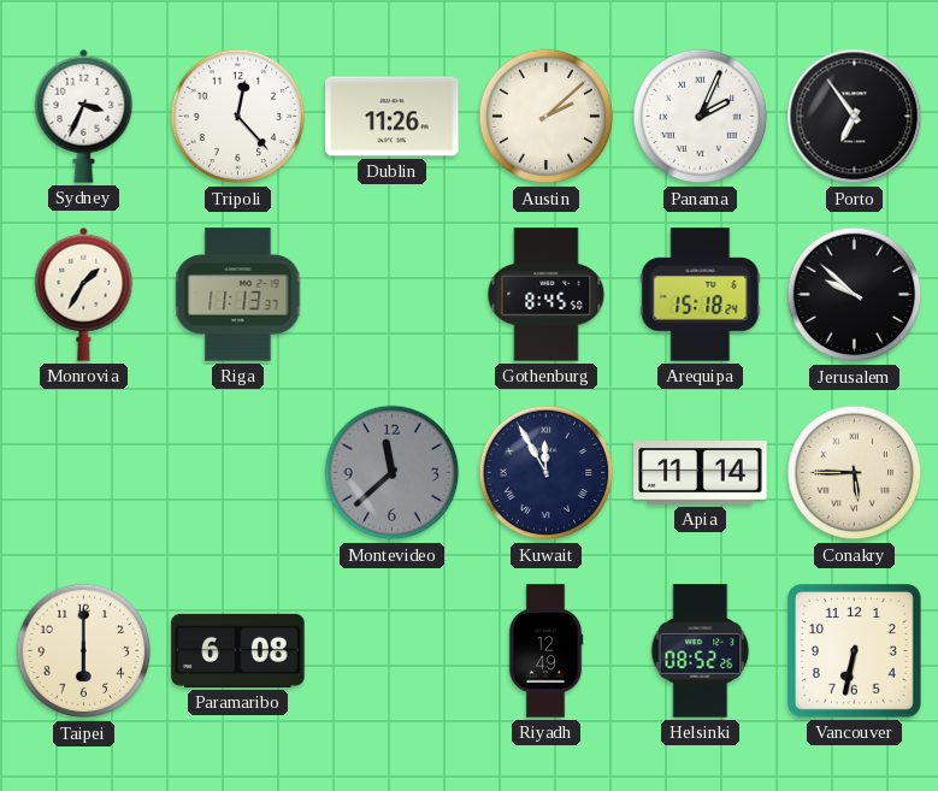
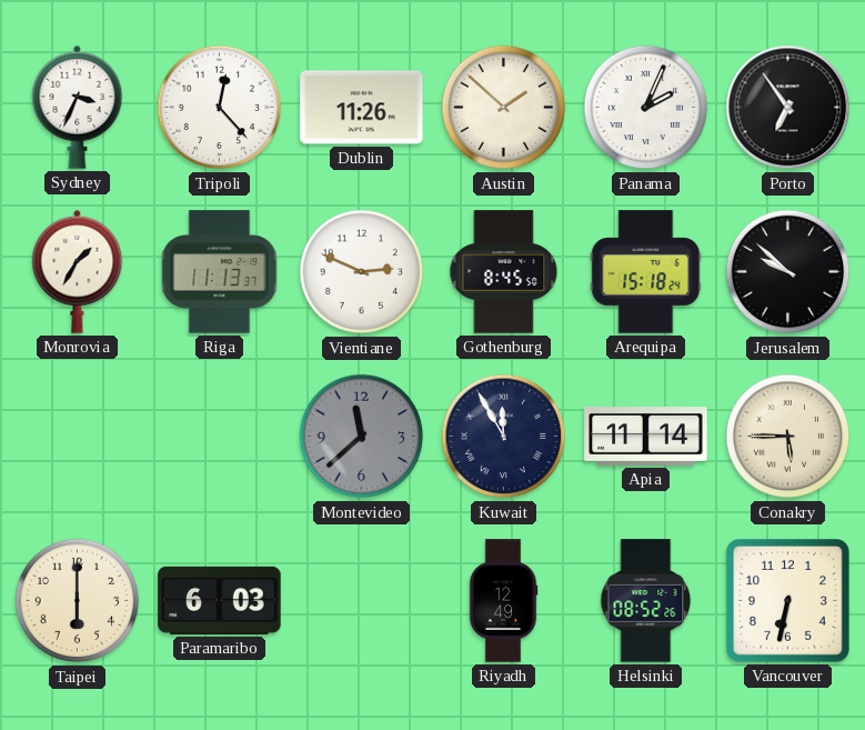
Austin: 2:08 -> 1:52 (504, 108)
Vientiane: none -> 2:49 (362, 272)
Paramaribo: 6:08 -> 6:03 (220, 600)
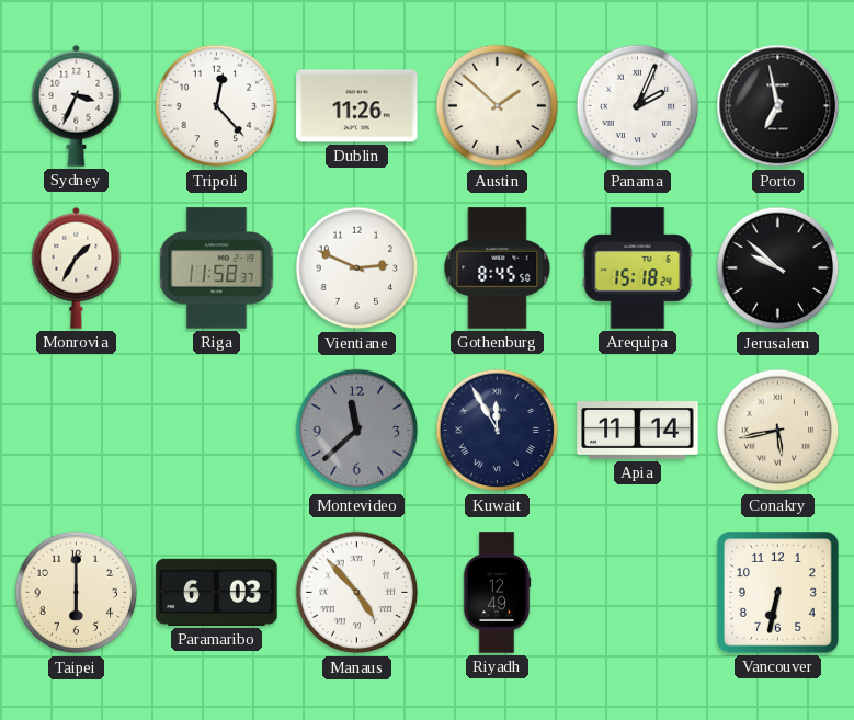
Porto: 6:54 -> 6:58 (778, 106)
Riga: 11:13 -> 11:58 (217, 268)
Conakry: 5:45 -> 5:43 (778, 431)
Manaus: none -> 4:53 (357, 593)
Helsinki: 08:52 -> none (646, 601)
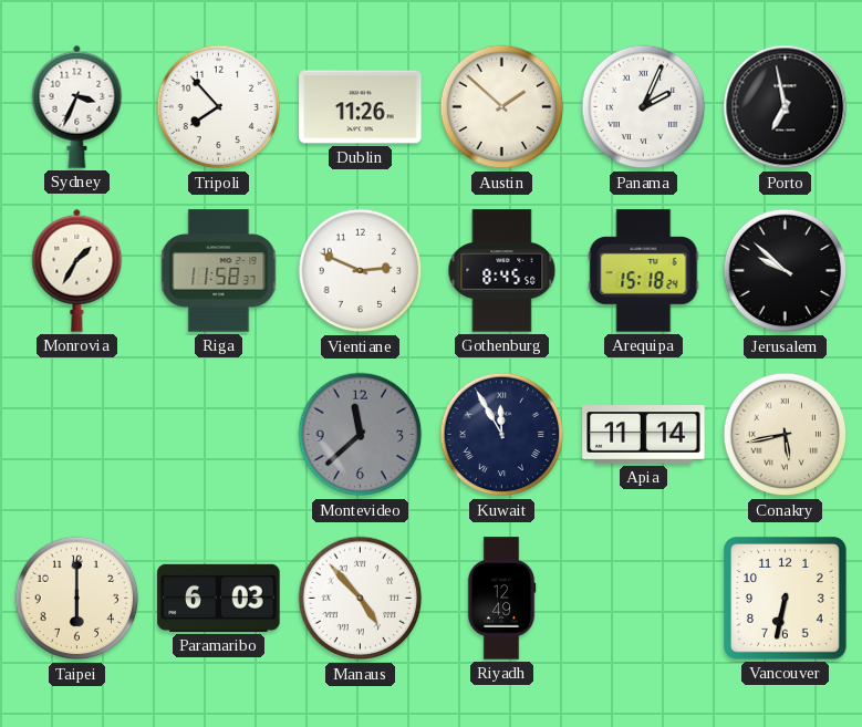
Tripoli: 12:23 -> 7:53 (219, 107)
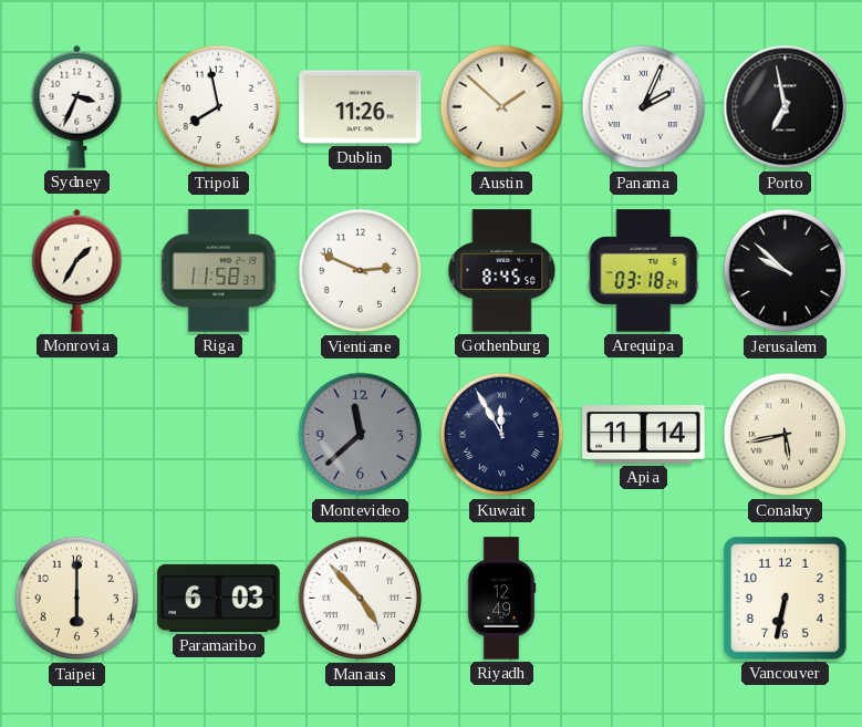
Tripoli: 7:53 -> 7:58 (219, 107)
Arequipa: 15:18 -> 03:18 (644, 271)
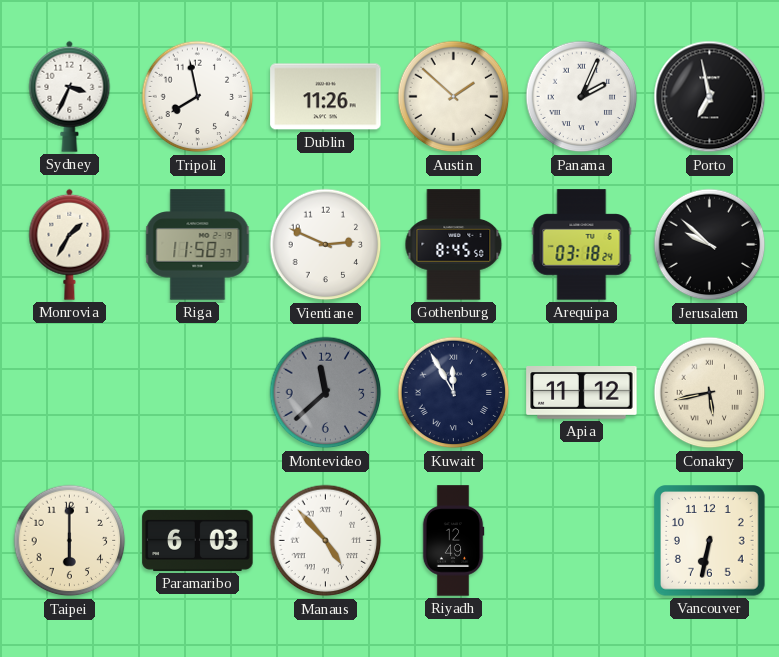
Apia: 11:14 -> 11:12 (582, 393)
